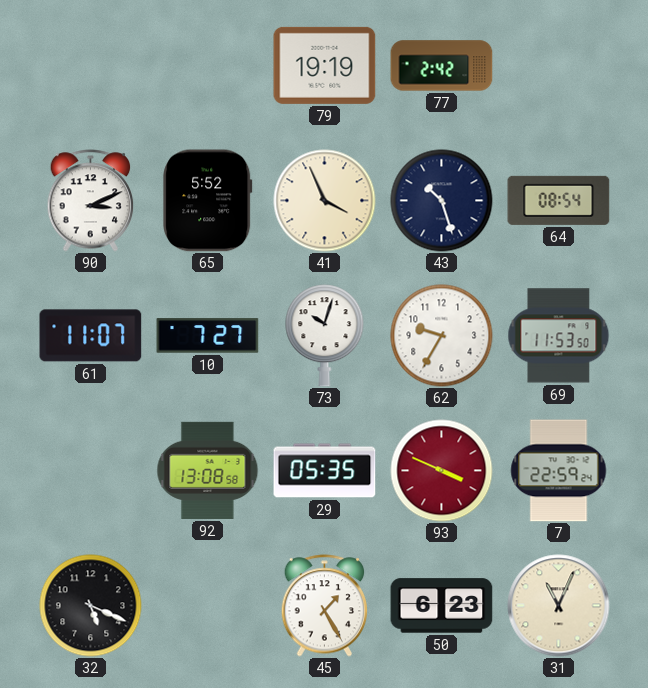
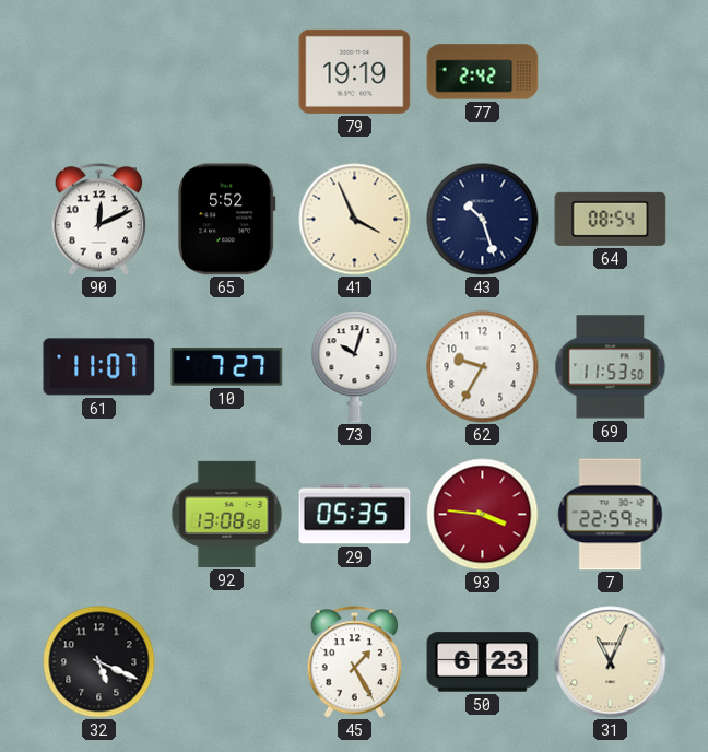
90: 3:11 -> 12:11 (99, 220)
93: 3:49 -> 3:46 (483, 515)
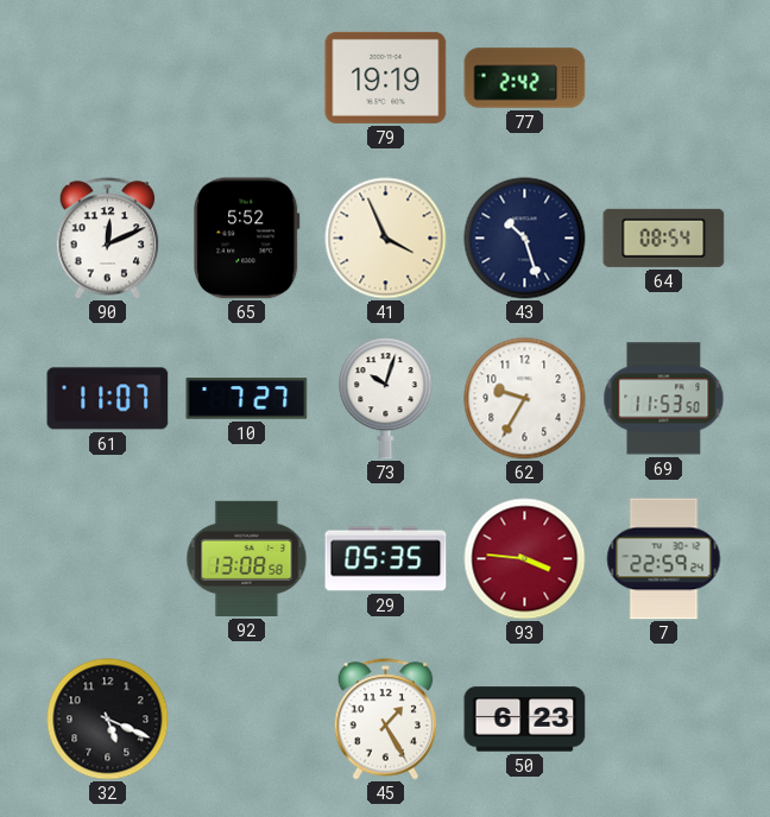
31: 11:04 -> none (611, 662)
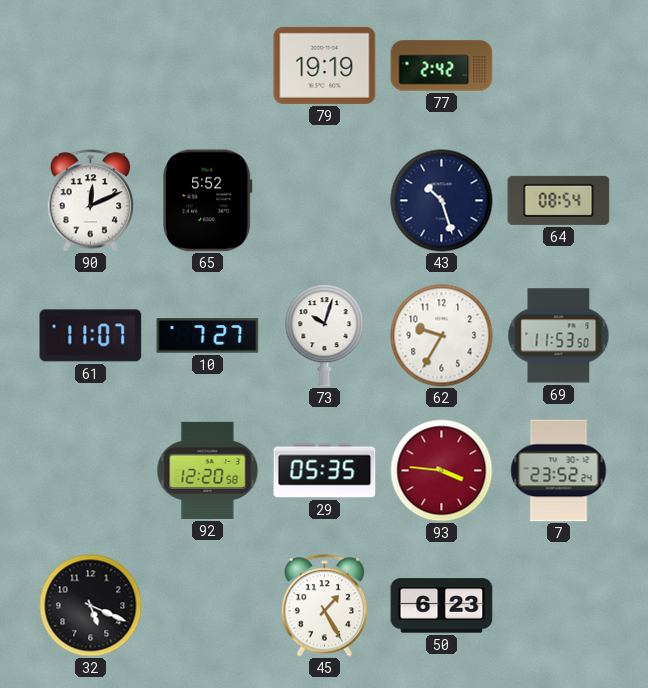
41: 3:56 -> none (386, 239)
92: 13:08 -> 12:20 (208, 470)
7: 22:59 -> 23:52 (559, 471)
